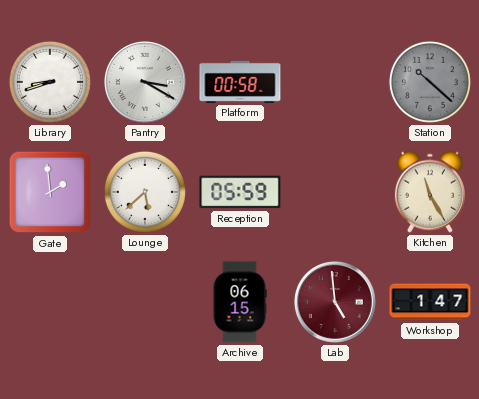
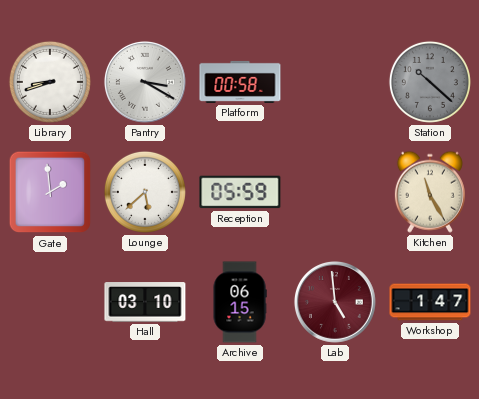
Hall: none -> 03:10 (145, 302)
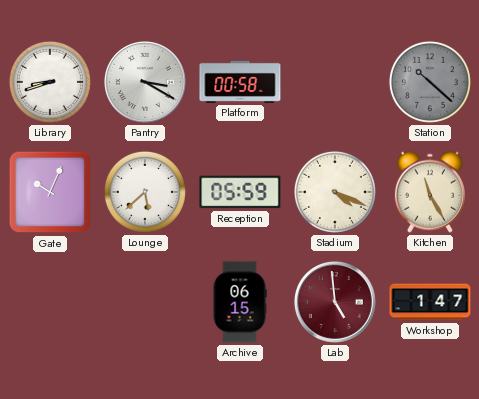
Gate: 1:59 -> 10:04 (50, 192)
Stadium: none -> 4:19 (335, 192)
Hall: 03:10 -> none (145, 302)
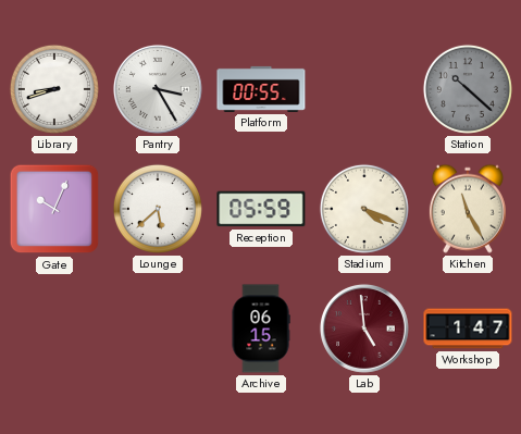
Pantry: 3:20 -> 3:25 (158, 89)
Platform: 00:58 -> 00:55 (261, 89)
